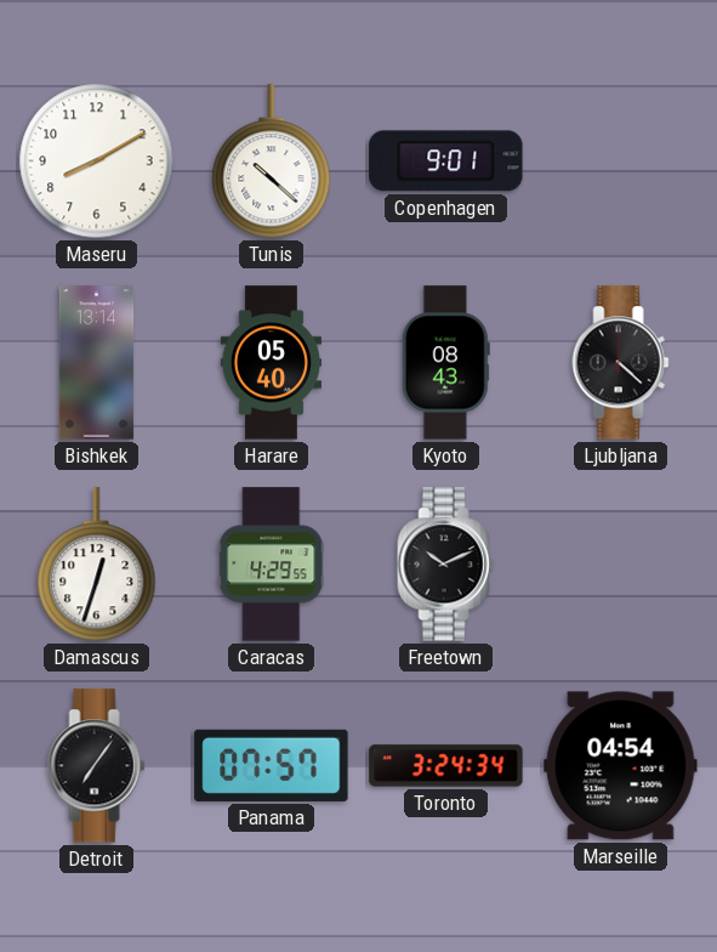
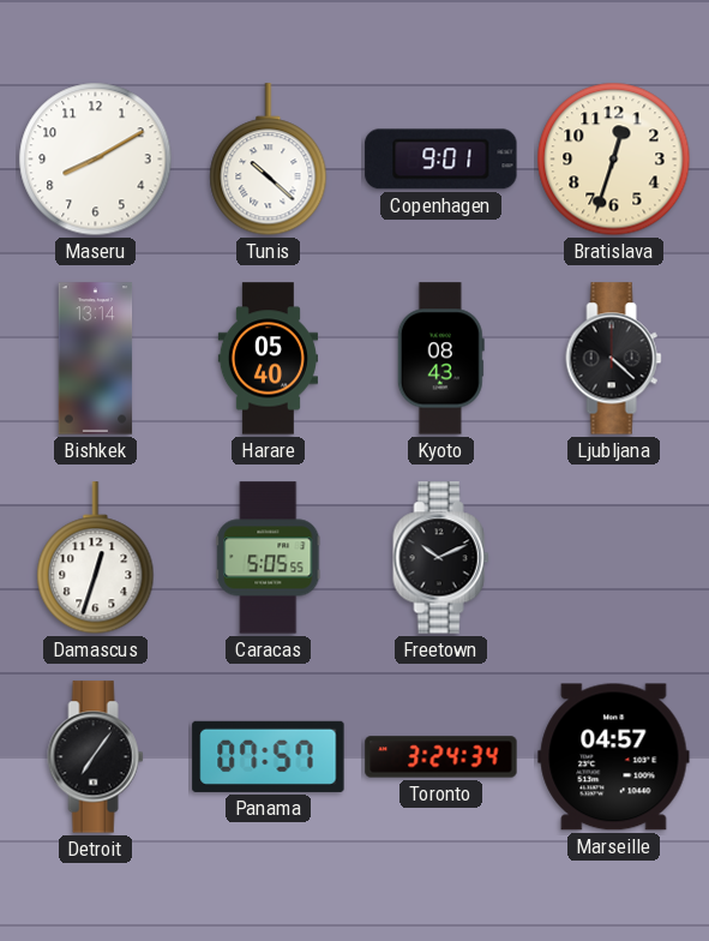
Bratislava: none -> 12:33 (614, 160)
Caracas: 4:29 -> 5:05 (269, 558)
Marseille: 04:54 -> 04:57 (614, 757)
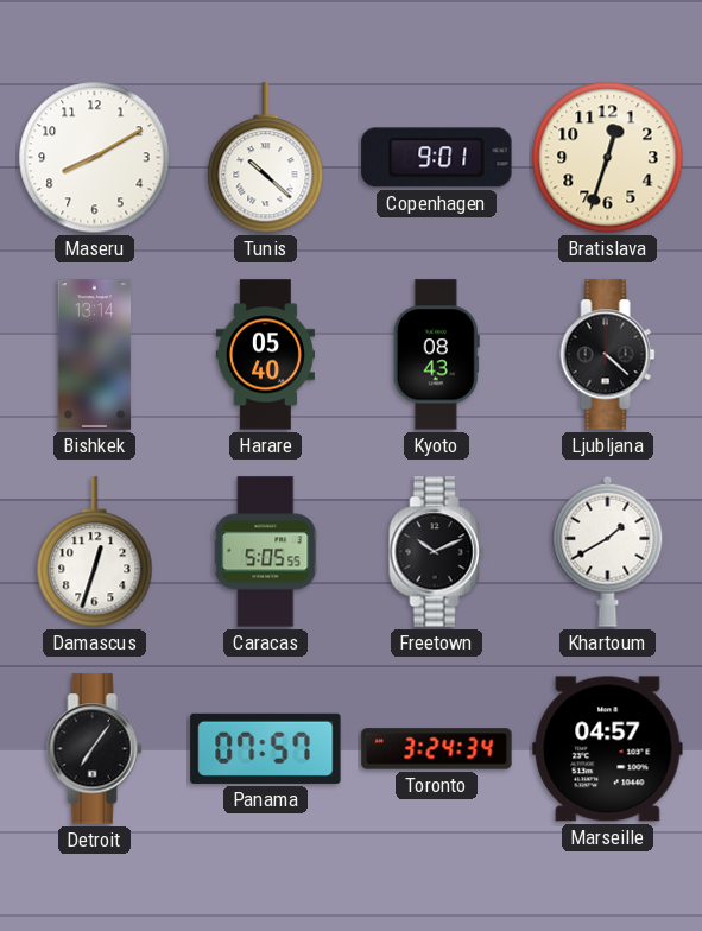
Khartoum: none -> 1:40 (608, 551)
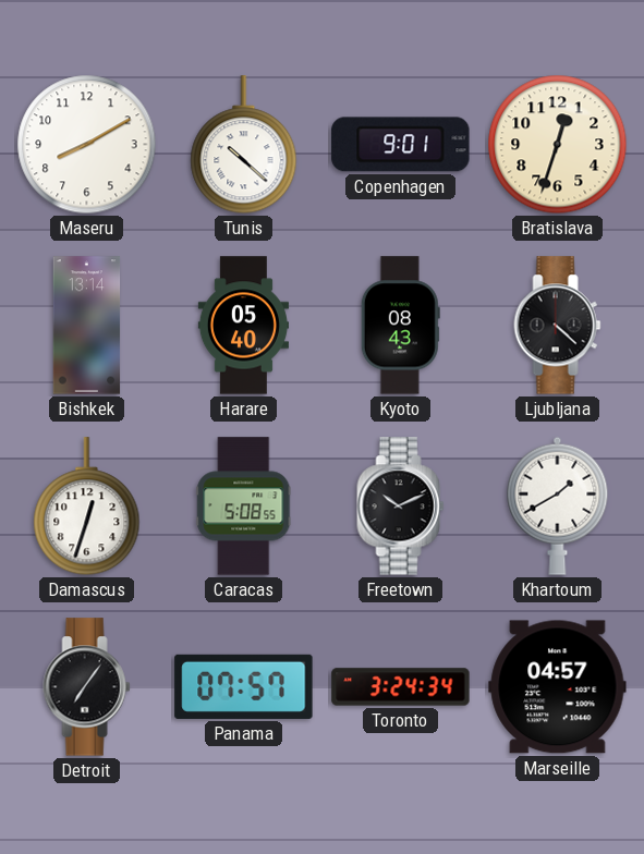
Caracas: 5:05 -> 5:08 (244, 507)
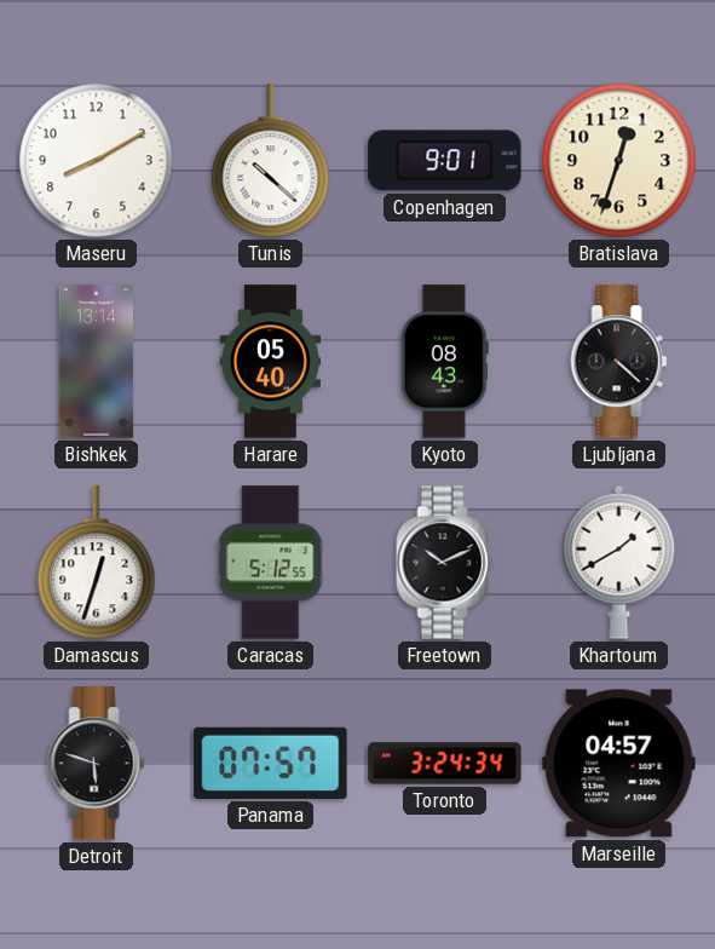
Caracas: 5:08 -> 5:12 (271, 563)
Detroit: 7:06 -> 5:48 (97, 764)
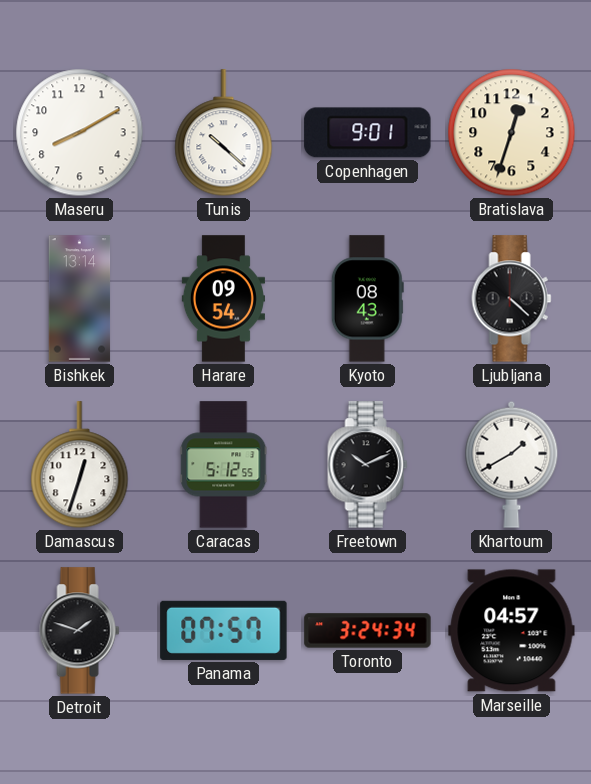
Harare: 05:40 -> 09:54 (223, 299)
Detroit: 5:48 -> 1:48 (80, 631)
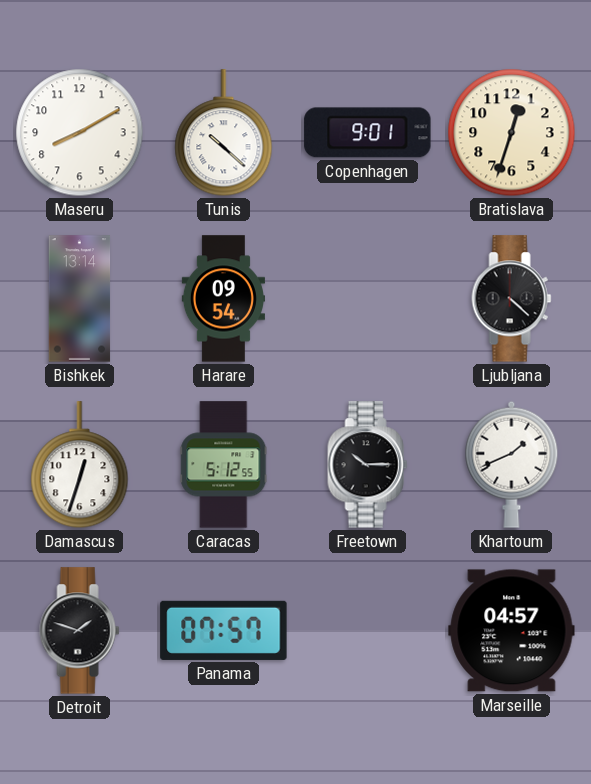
Kyoto: 08:43 -> none (367, 299)
Freetown: 10:11 -> 10:15 (368, 465)
Khartoum: 1:40 -> 1:41 (512, 464)
Toronto: 3:24 -> none (368, 631)
